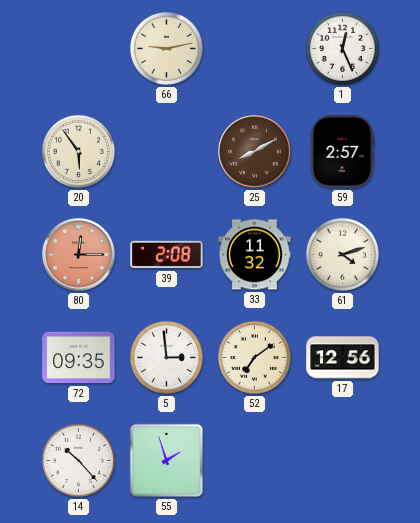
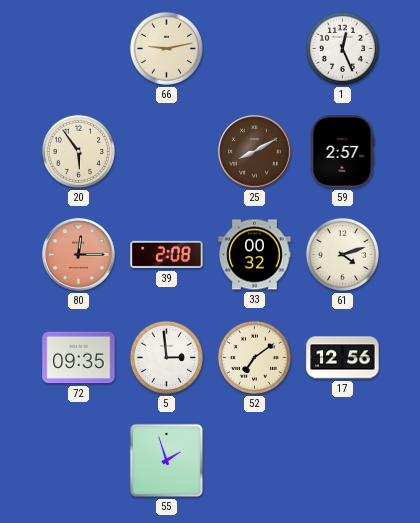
33: 11:32 -> 00:32 (255, 255)
14: 10:23 -> none (78, 460)
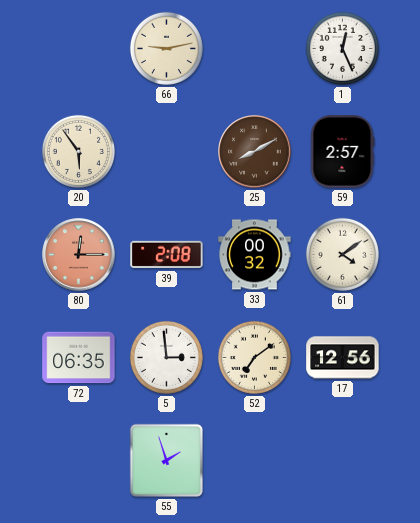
61: 4:12 -> 4:09 (342, 254)
72: 09:35 -> 06:35 (79, 358)
